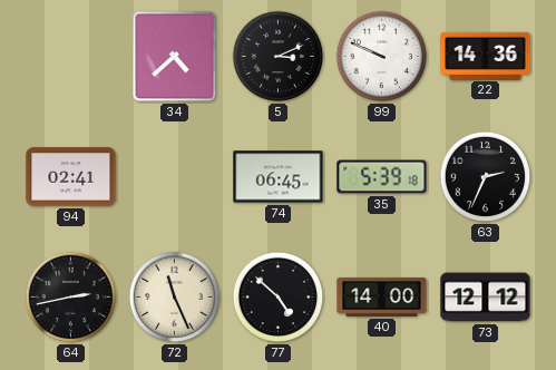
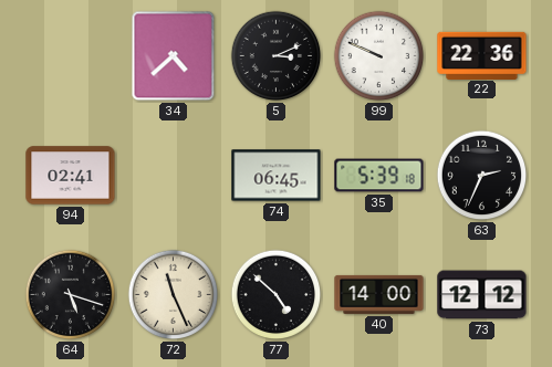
22: 14:36 -> 22:36 (482, 55)
64: 2:43 -> 5:18 (71, 295)
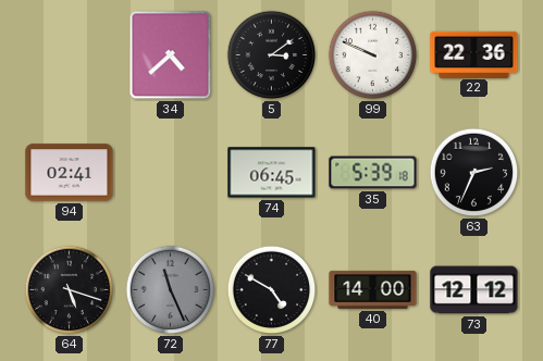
5: 3:11 -> 3:09 (272, 55)
72 dial: cream -> grey (171, 290)
77: 4:52 -> 4:50 (272, 290)
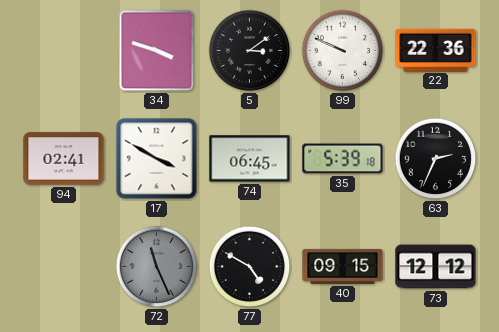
34: 4:38 -> 3:48 (157, 51)
17: none -> 3:50 (157, 159)
64: 5:18 -> none (70, 290)
40: 14:00 -> 09:15 (343, 266)
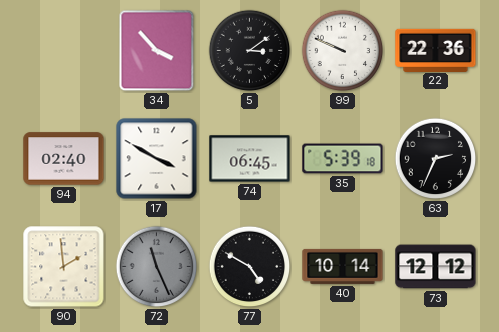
34: 3:48 -> 3:53 (157, 51)
94: 02:41 -> 02:40 (64, 159)
90: none -> 1:59 (64, 267)
40: 09:15 -> 10:14 (343, 266)
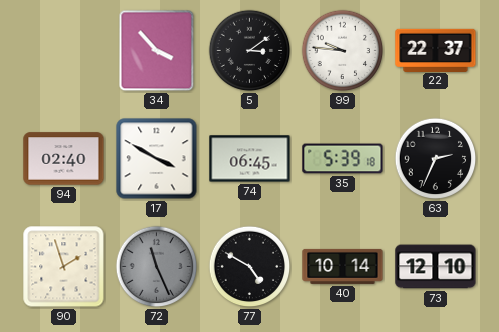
99: 9:49 -> 9:46 (343, 51)
22: 22:36 -> 22:37 (436, 50)
90: 1:59 -> 1:57 (64, 267)
73: 12:12 -> 12:10 (436, 267)
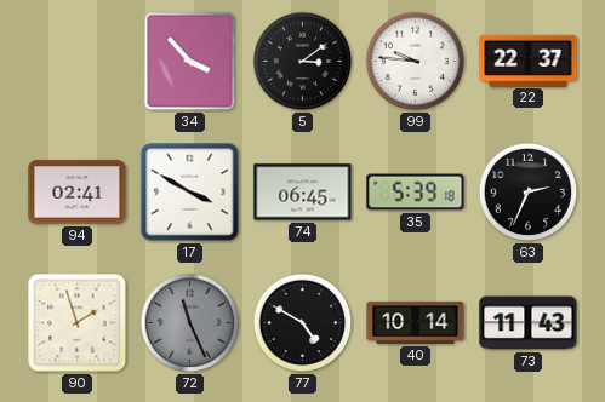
94: 02:40 -> 02:41 (78, 193)
73: 12:10 -> 11:43 (529, 323)
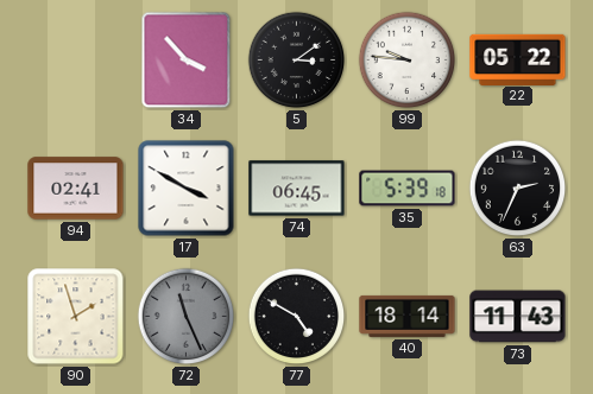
22: 22:37 -> 05:22 (518, 59)
40: 10:14 -> 18:14 (408, 316)
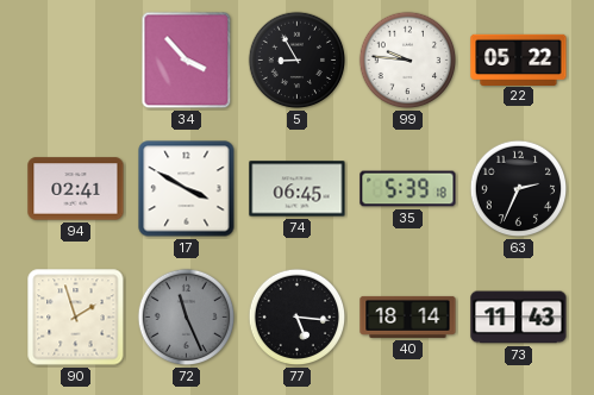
5: 3:09 -> 8:55 (298, 61)
77: 4:50 -> 5:16 (298, 318)
